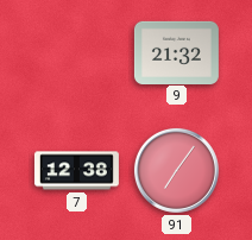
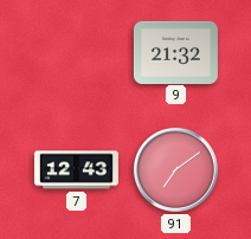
7: 12:38 -> 12:43 (76, 170)
91: 7:06 -> 7:09 (175, 169)
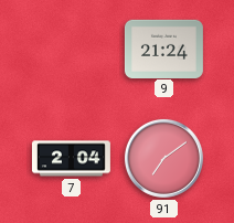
9: 21:32 -> 21:24 (163, 49)
7: 12:43 -> 2:04 (71, 159)
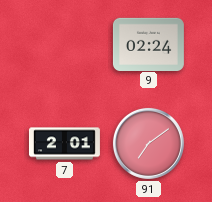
9: 21:24 -> 02:24 (148, 44)
7: 2:04 -> 2:01 (64, 144)
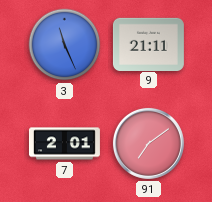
3: none -> 11:26 (65, 45)
9: 02:24 -> 21:11 (148, 44)
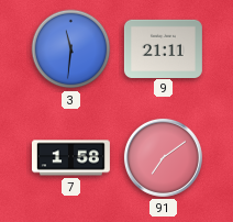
3: 11:26 -> 11:31 (71, 49)
7: 2:01 -> 1:58 (70, 158)
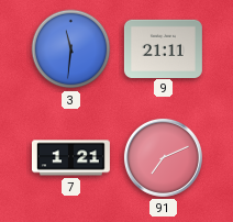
7: 1:58 -> 1:21 (70, 158)
91: 7:09 -> 7:11 (163, 157)
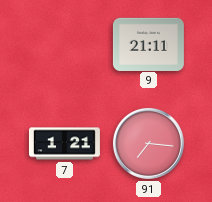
3: 11:31 -> none (71, 49)
91: 7:11 -> 7:16 (148, 143)
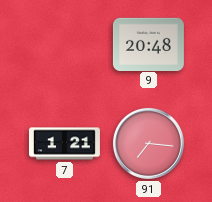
9: 21:11 -> 20:48 (148, 44)
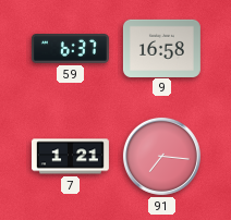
59: none -> 6:37 (70, 49)
9: 20:48 -> 16:58 (161, 48)
